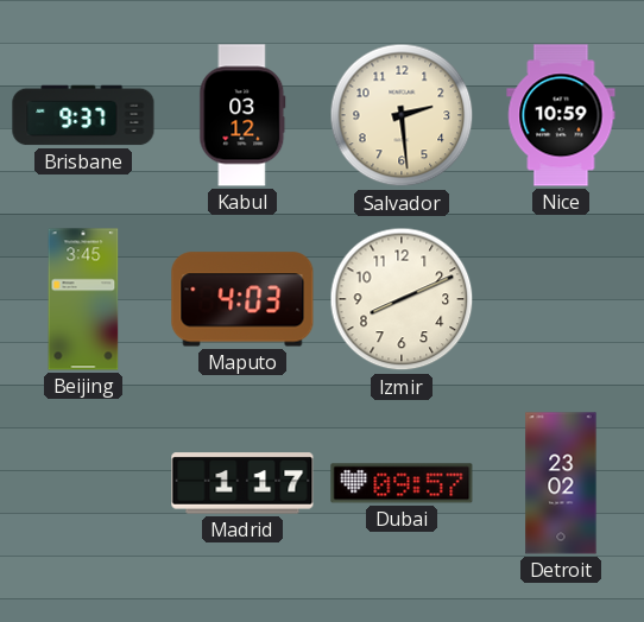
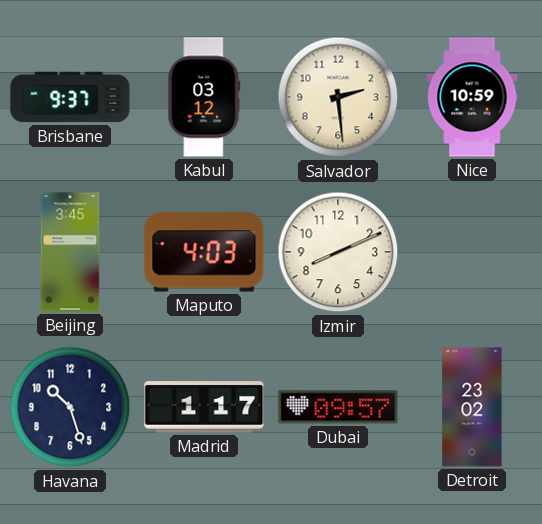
Havana: none -> 10:27 (70, 407)
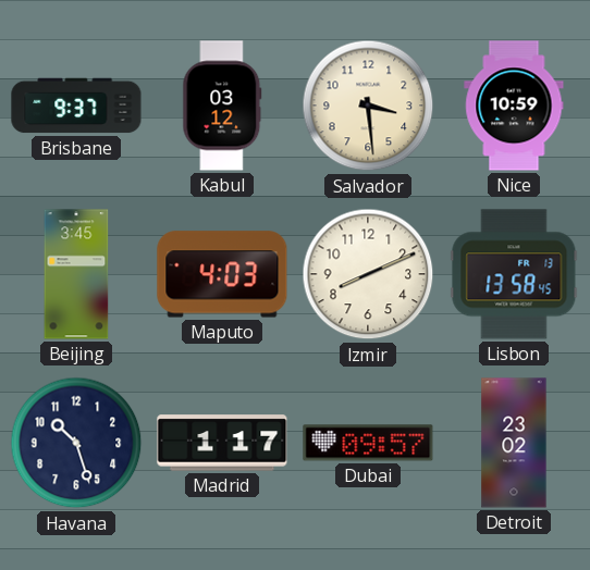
Salvador: 2:29 -> 3:29 (368, 106)
Lisbon: none -> 13:58 (514, 274)
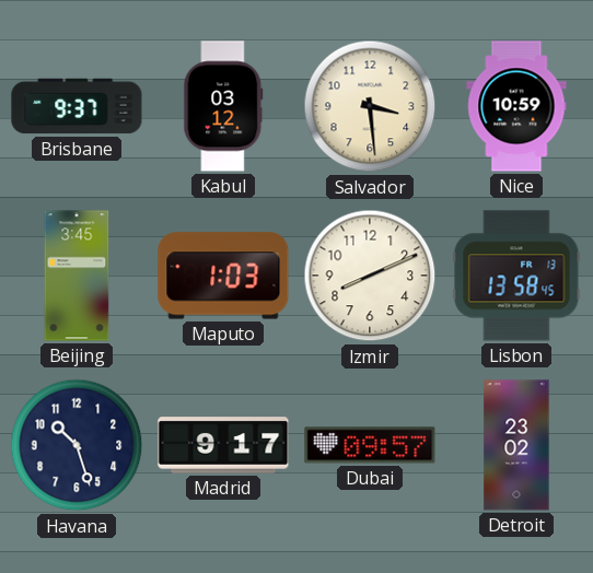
Maputo: 4:03 -> 1:03 (223, 276)
Madrid: 1:17 -> 9:17 (223, 445)
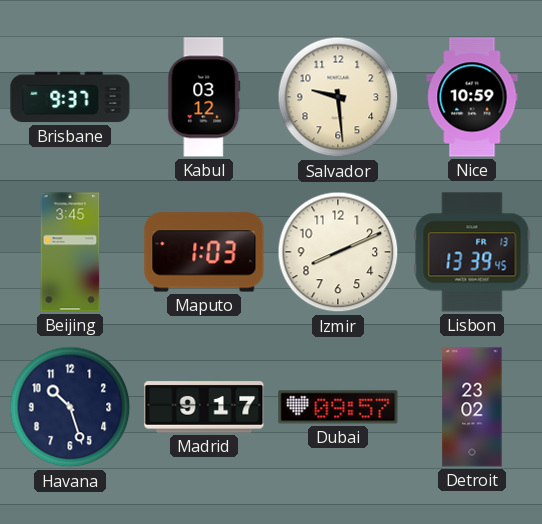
Salvador: 3:29 -> 9:29 (338, 97)
Lisbon: 13:58 -> 13:39 (472, 252)
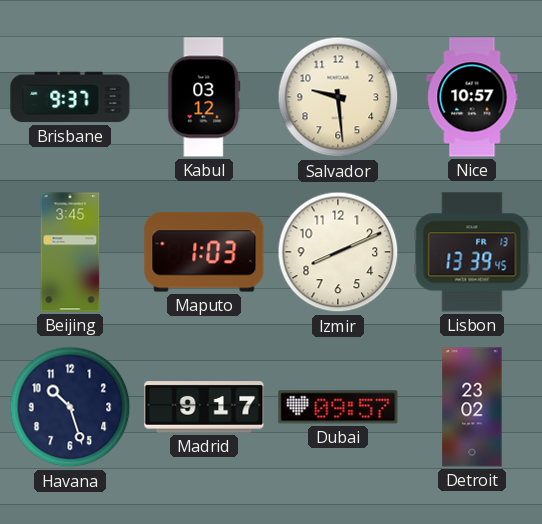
Nice: 10:59 -> 10:57 (472, 97)
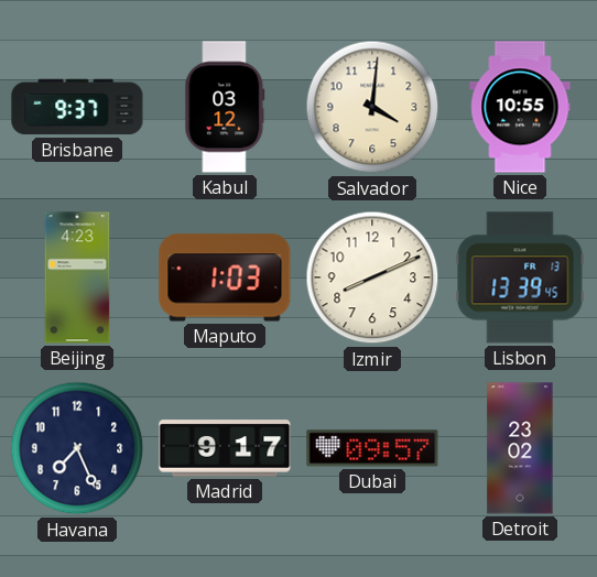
Salvador: 9:29 -> 4:01 (372, 107)
Nice: 10:57 -> 10:55 (520, 107)
Beijing: 3:45 -> 4:23 (77, 277)
Havana: 10:27 -> 7:26 (77, 448)
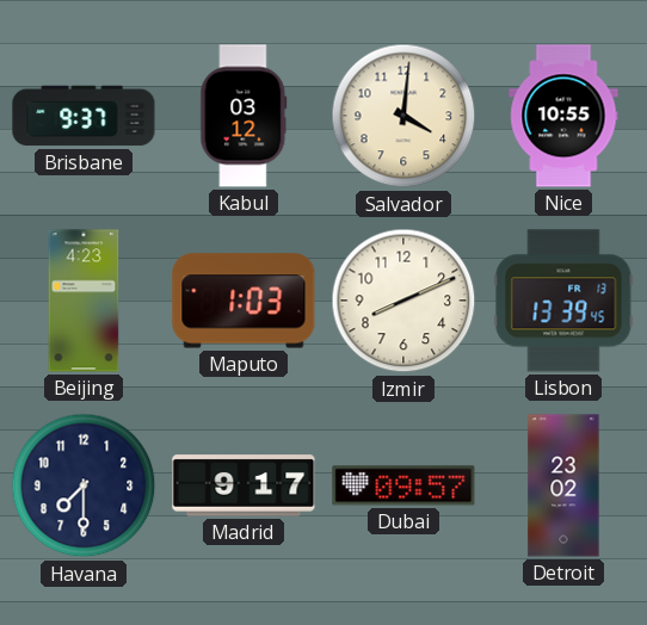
Havana: 7:26 -> 7:30 (84, 485)
